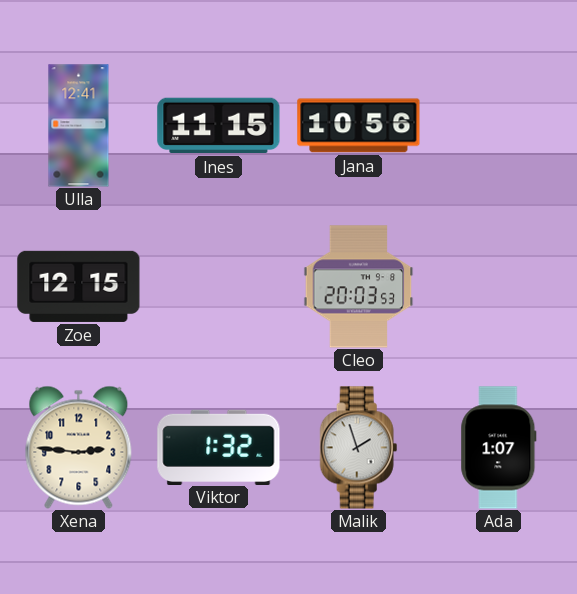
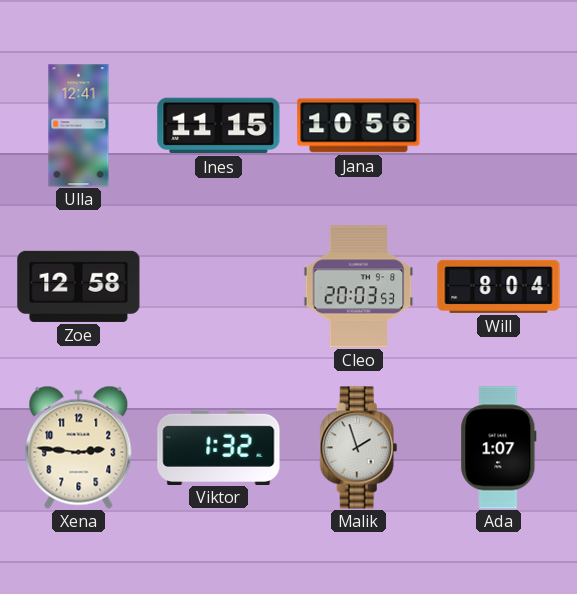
Zoe: 12:15 -> 12:58 (79, 286)
Will: none -> 8:04 (499, 286)
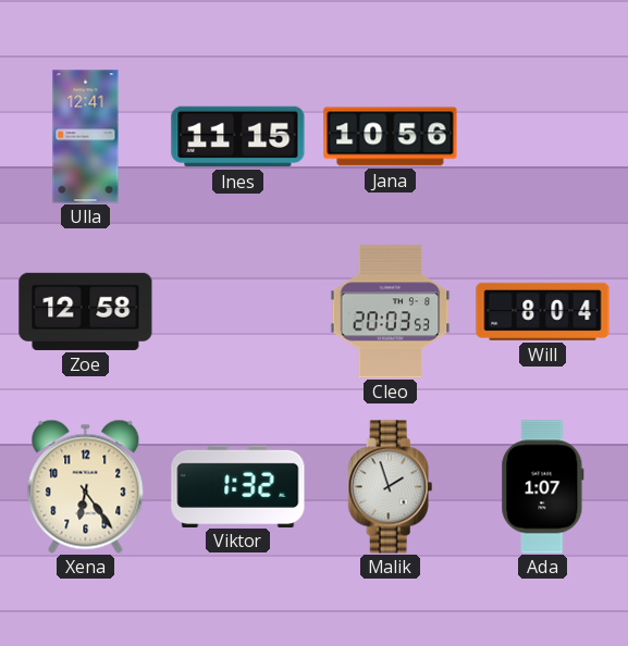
Xena: 2:46 -> 6:24 (86, 486)
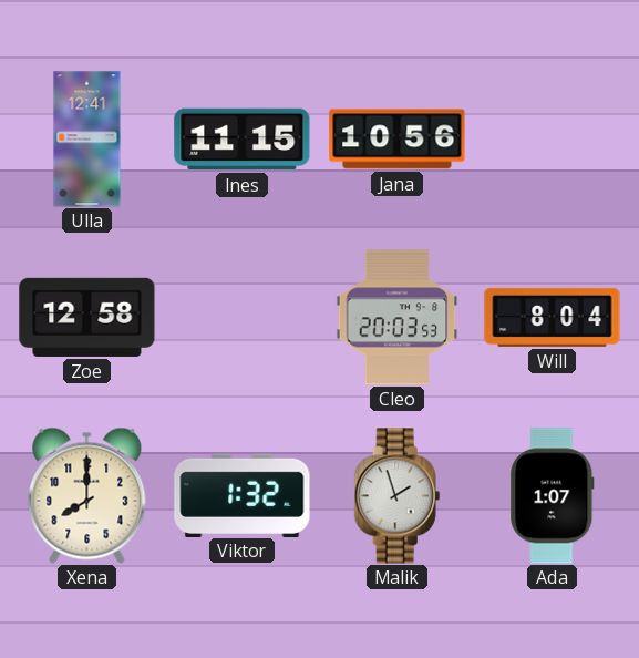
Xena: 6:24 -> 8:00 (87, 495)
